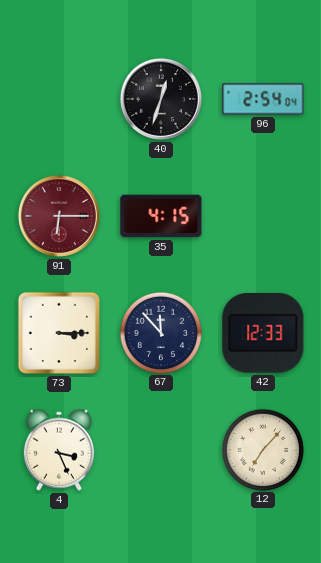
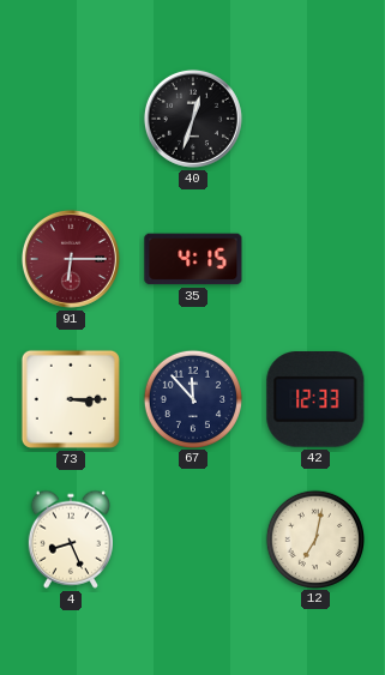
96: 2:54 -> none (263, 99)
4: 3:26 -> 8:26 (71, 540)
12: 7:07 -> 7:02 (314, 538)
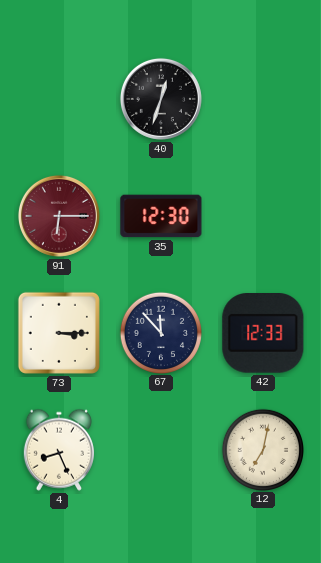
35: 4:15 -> 12:30 (161, 216)
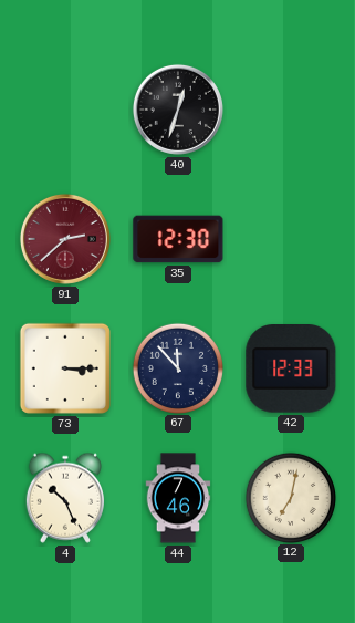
91: 6:15 -> 2:38 (65, 239)
4: 8:26 -> 10:26 (65, 498)
44: none -> 7:46 (178, 498)
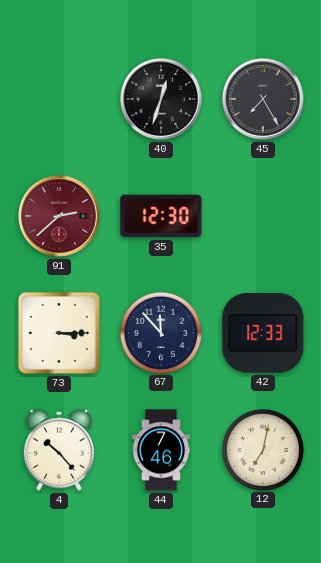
45: none -> 7:25 (263, 99)
4: 10:26 -> 10:23 (59, 450)
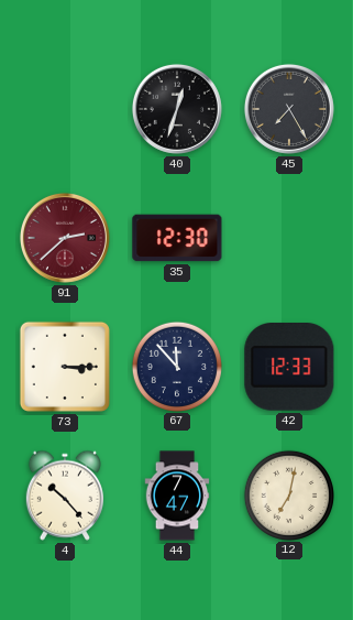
44: 7:46 -> 7:47 (177, 496)
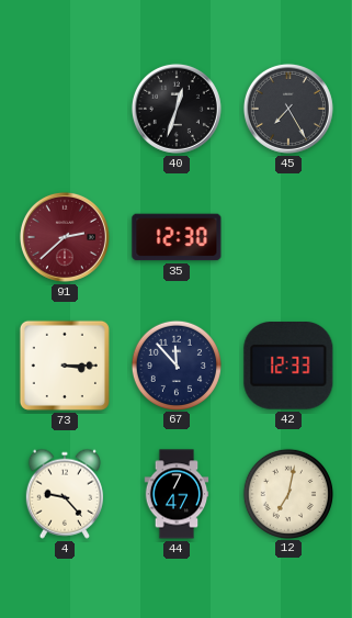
4: 10:23 -> 9:23 (65, 494)
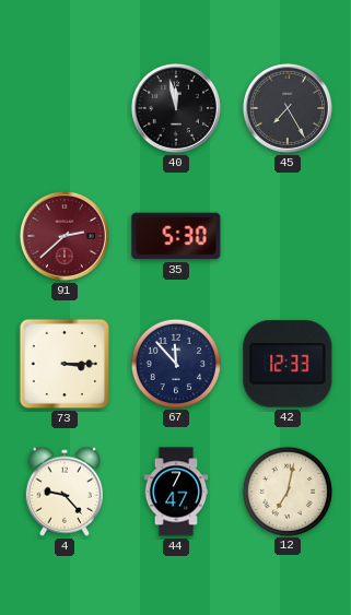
40: 12:33 -> 11:58 (176, 108)
35: 12:30 -> 5:30 (176, 236)
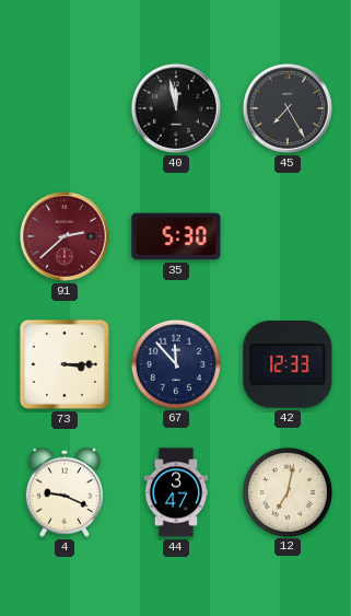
4: 9:23 -> 9:19 (65, 492)
44: 7:47 -> 3:47 (176, 492)
